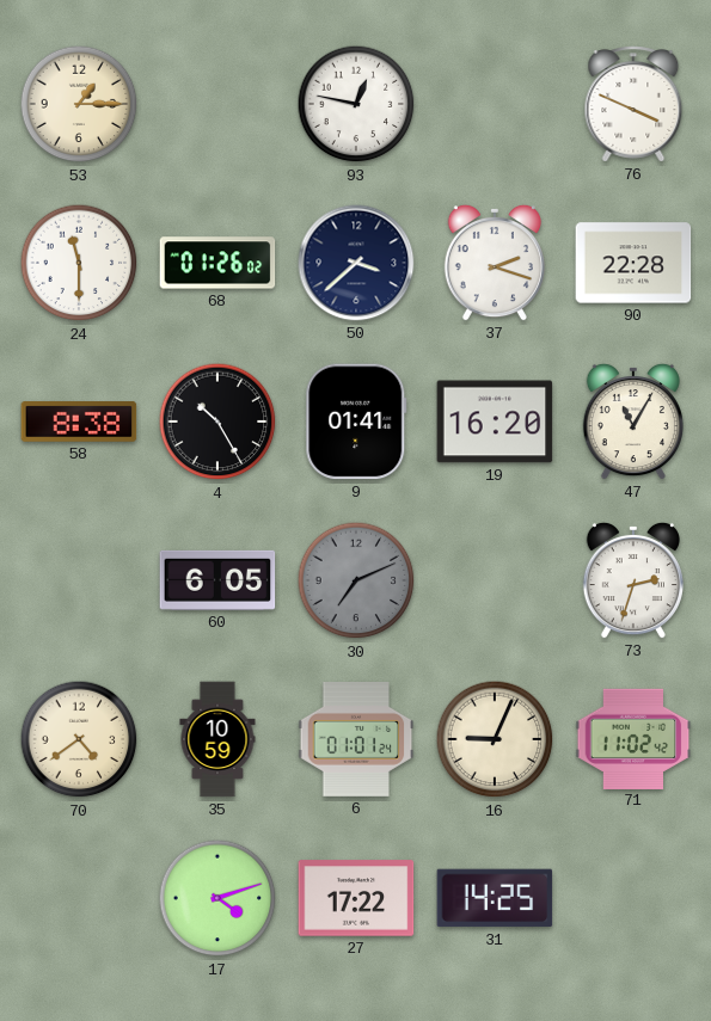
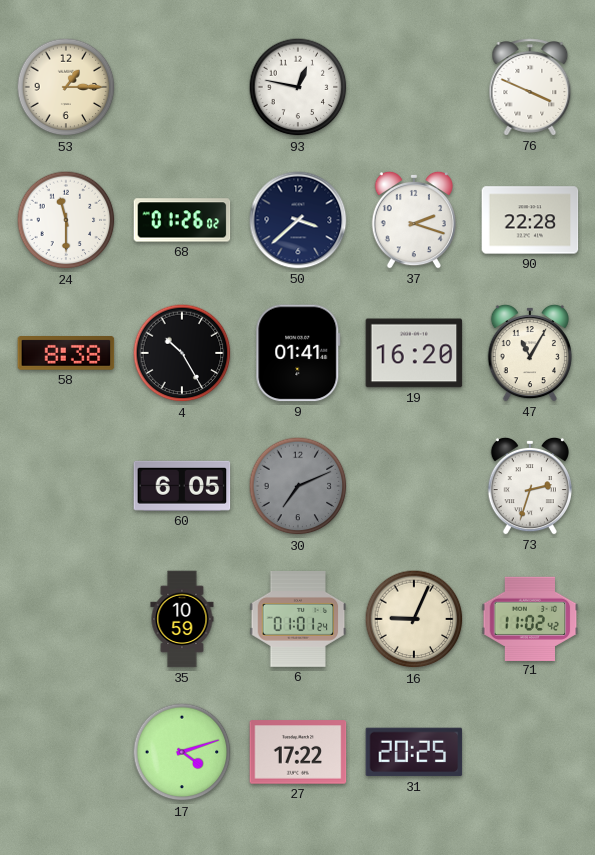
70: 4:39 -> none (79, 739)
31: 14:25 -> 20:25 (414, 752)
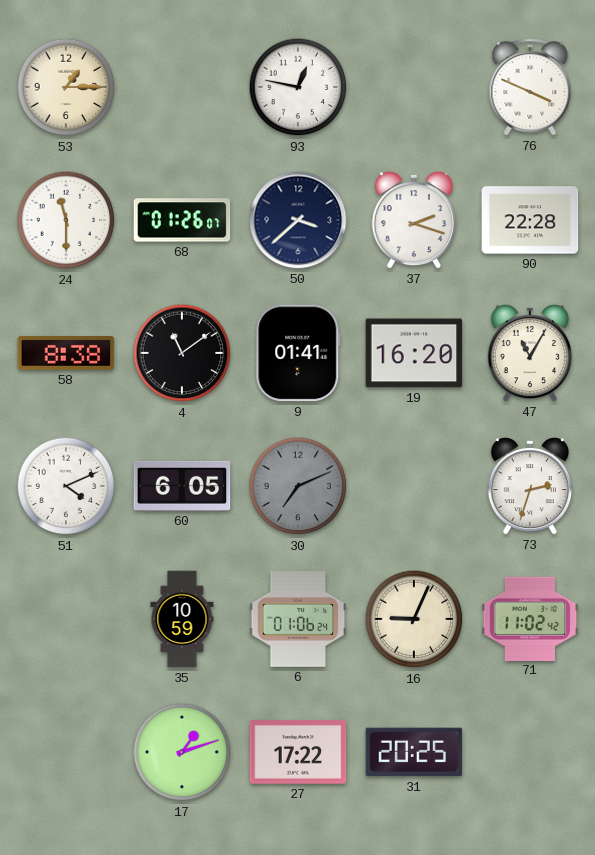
68: 01:26:02 -> 01:26:07 (182, 220)
4: 10:25 -> 11:09 (182, 353)
51: none -> 4:11 (66, 486)
6: 01:01 -> 01:06 (298, 620)
17: 4:12 -> 1:12 (182, 752)
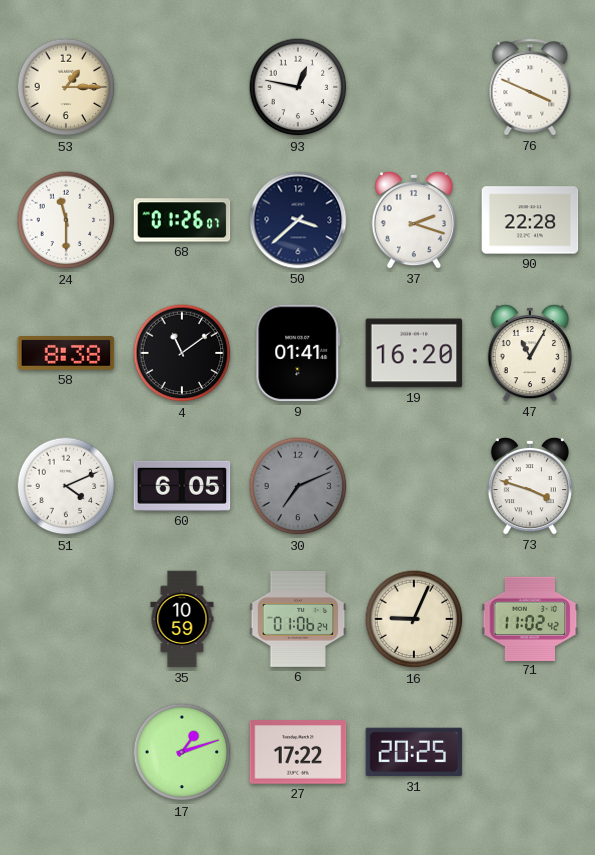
73: 2:33 -> 3:48 (530, 486)
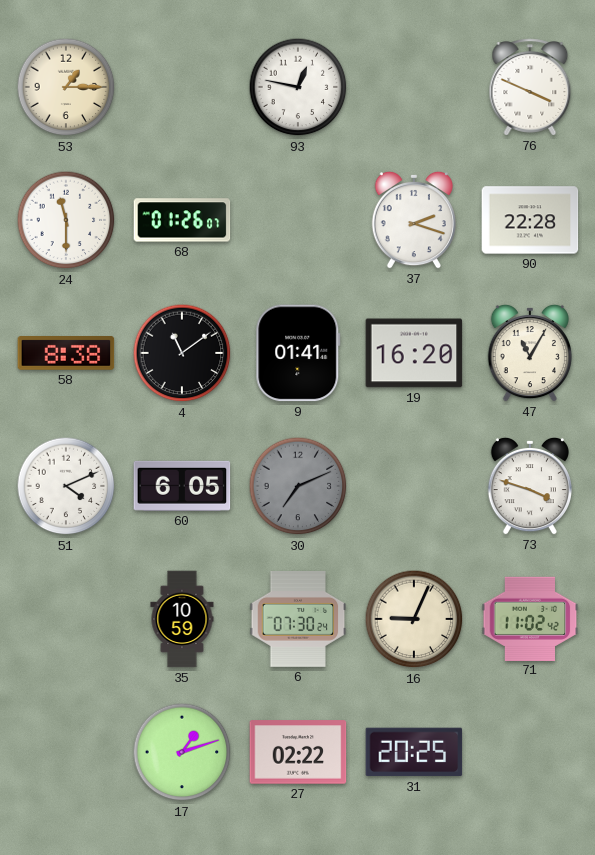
50: 3:38 -> none (298, 220)
6: 01:06 -> 07:30 (298, 620)
27: 17:22 -> 02:22 (298, 752)
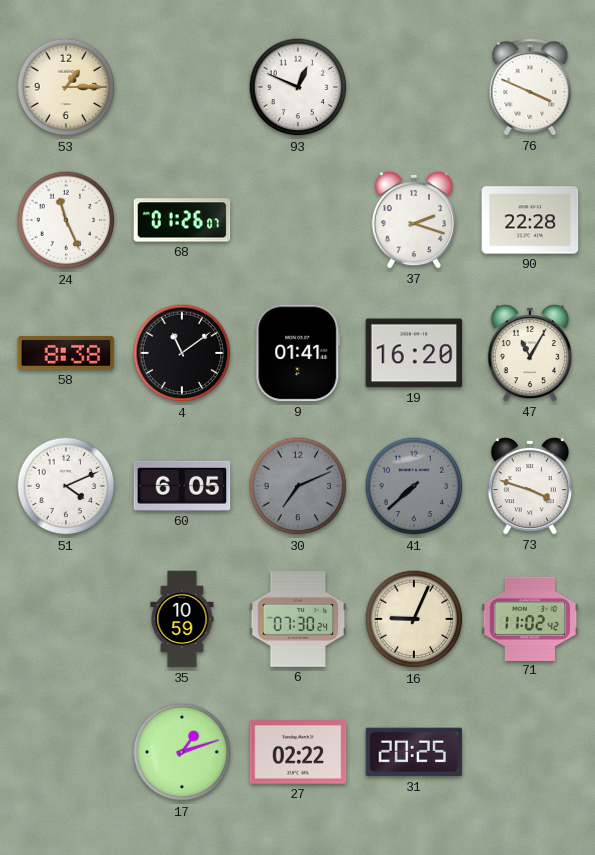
93: 12:47 -> 12:49 (298, 87)
24: 11:30 -> 11:26 (66, 220)
41: none -> 7:38 (414, 486)
